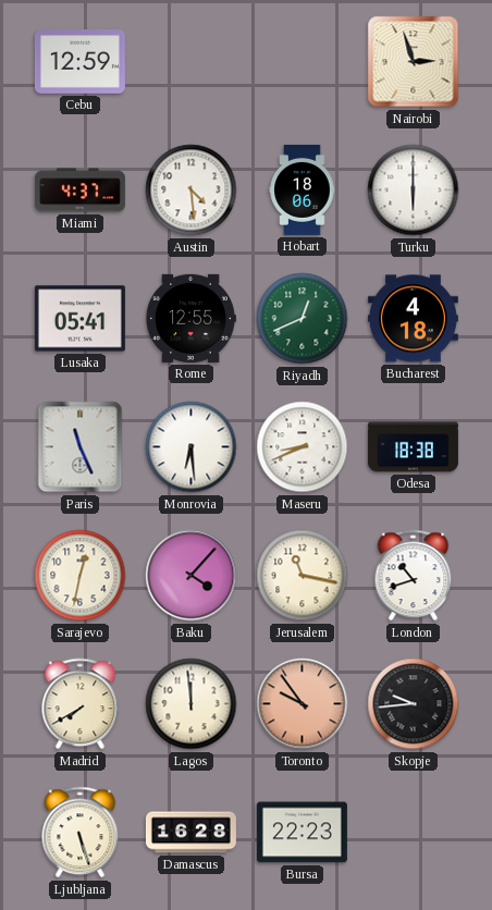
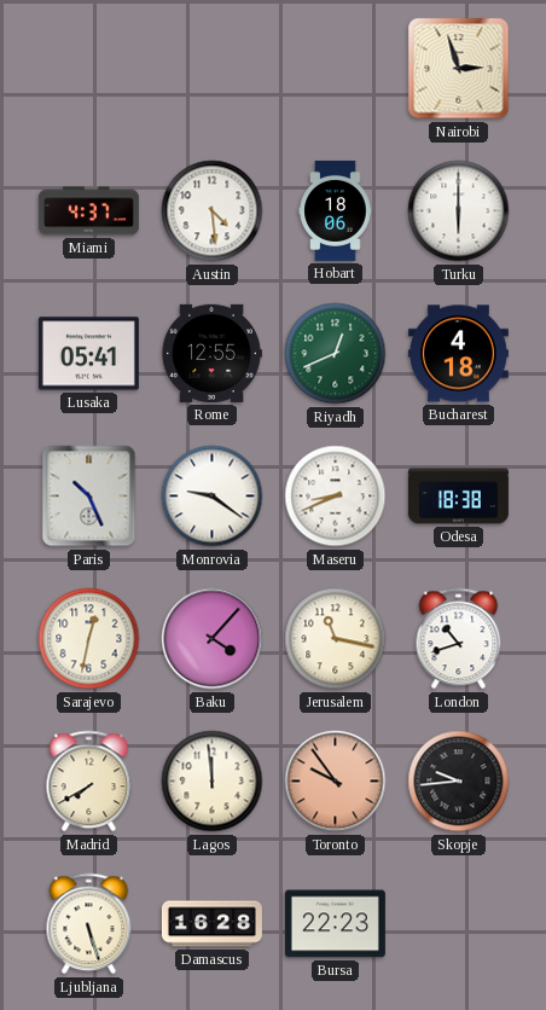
Cebu: 12:59 -> none (79, 62)
Paris: 11:26 -> 10:26 (89, 497)
Monrovia: 6:29 -> 9:21 (213, 497)
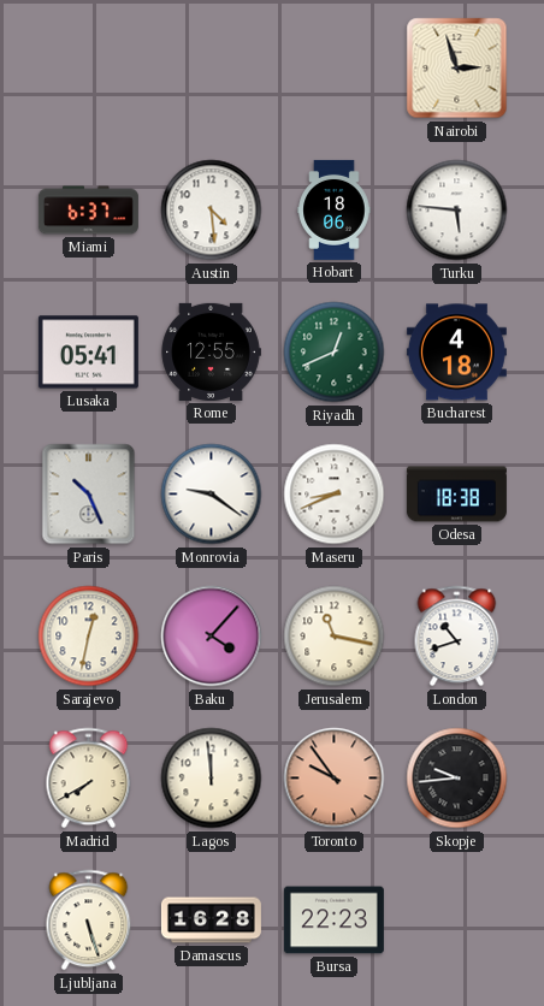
Miami: 4:37 -> 6:37 (88, 211)
Turku: 6:00 -> 5:46 (457, 211)
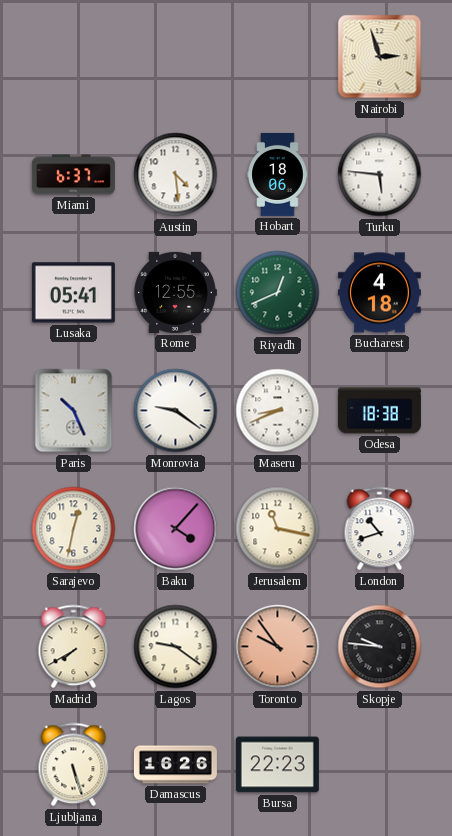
Lagos: 11:59 -> 9:21 (176, 647)
Skopje: 9:44 -> 9:46 (380, 647)
Damascus: 16:28 -> 16:26 (175, 765)
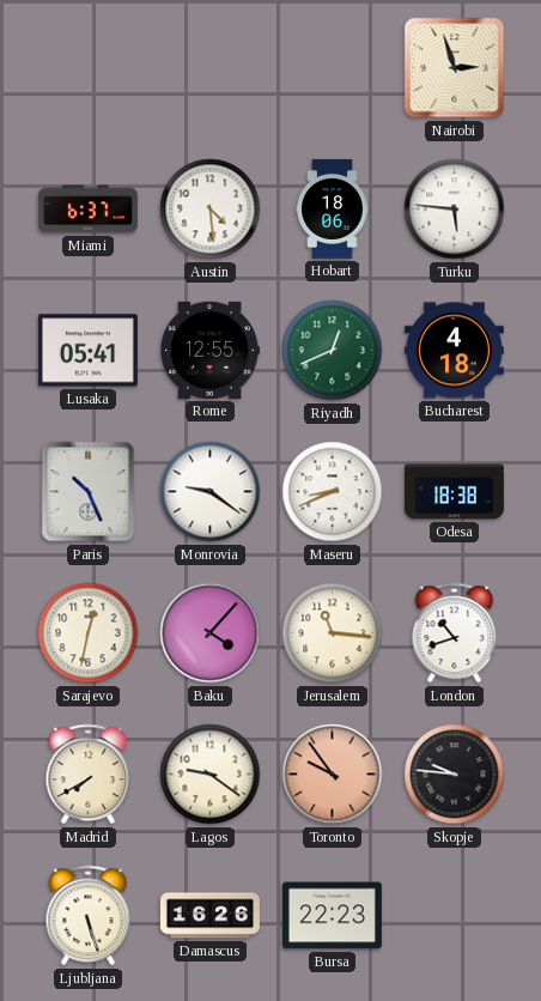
Jerusalem: 11:17 -> 11:16 (333, 633)
